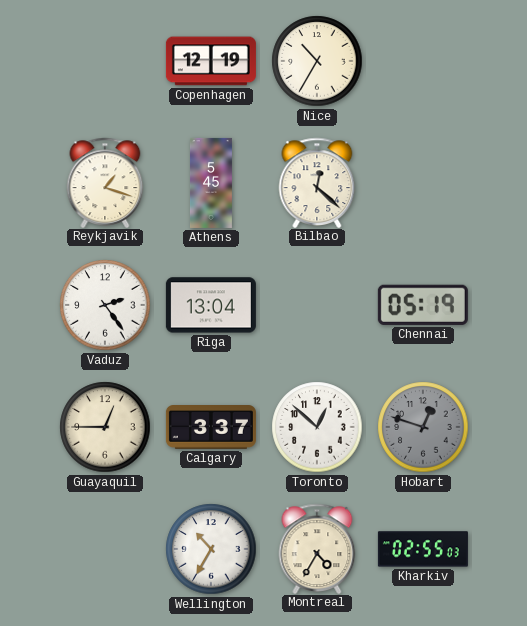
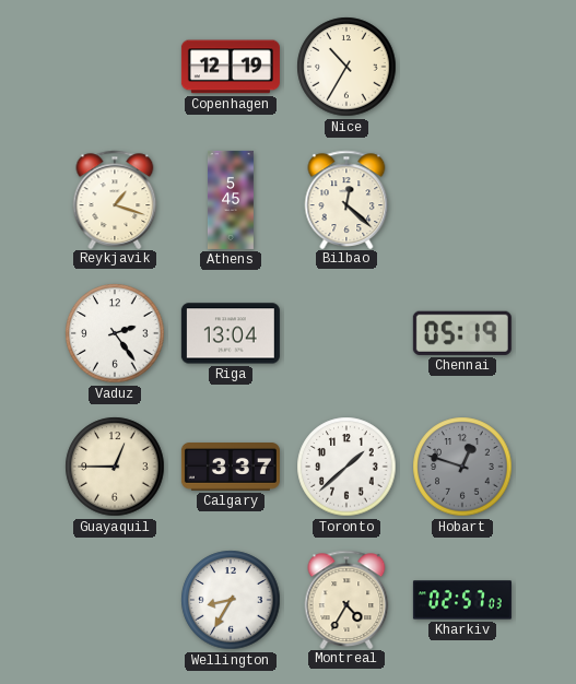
Toronto: 12:52 -> 1:38 (346, 467)
Wellington: 10:35 -> 8:35 (231, 600)
Kharkiv: 02:55 -> 02:57 (462, 600)
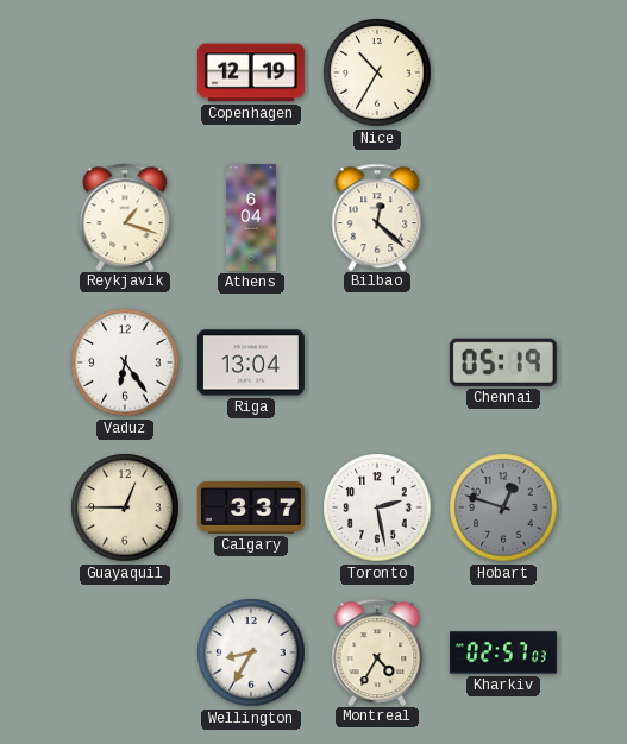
Athens: 5:45 -> 6:04 (251, 217)
Vaduz: 2:24 -> 6:24 (125, 362)
Toronto: 1:38 -> 2:28 (377, 507)
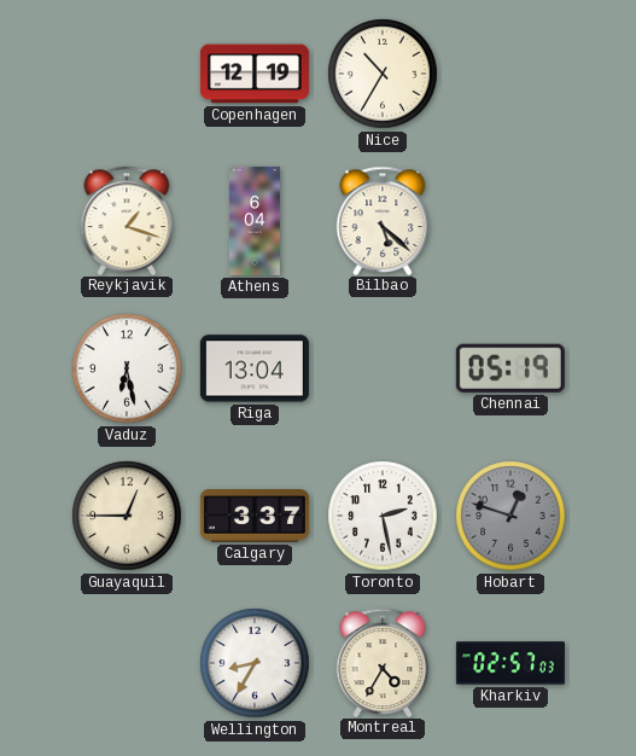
Bilbao: 12:22 -> 5:22 (383, 220)
Vaduz: 6:24 -> 6:28 (127, 368)
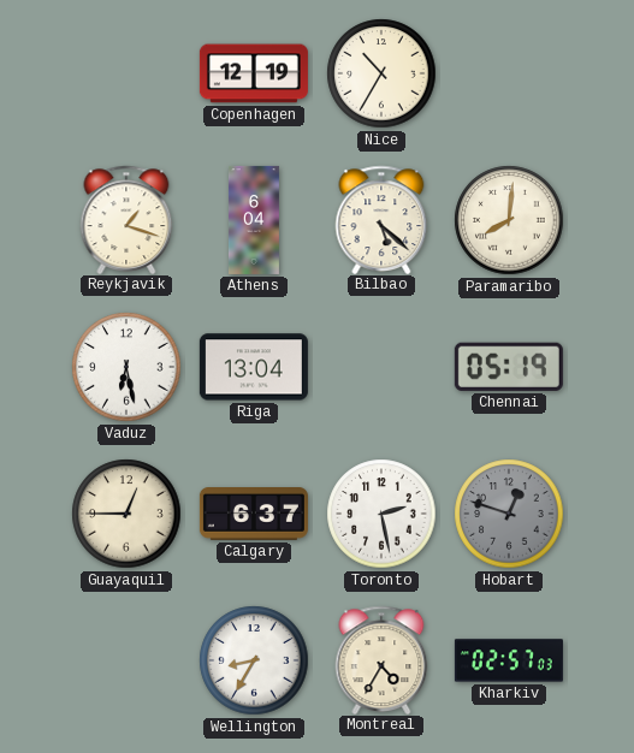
Paramaribo: none -> 8:01 (509, 220)
Calgary: 3:37 -> 6:37 (254, 515)
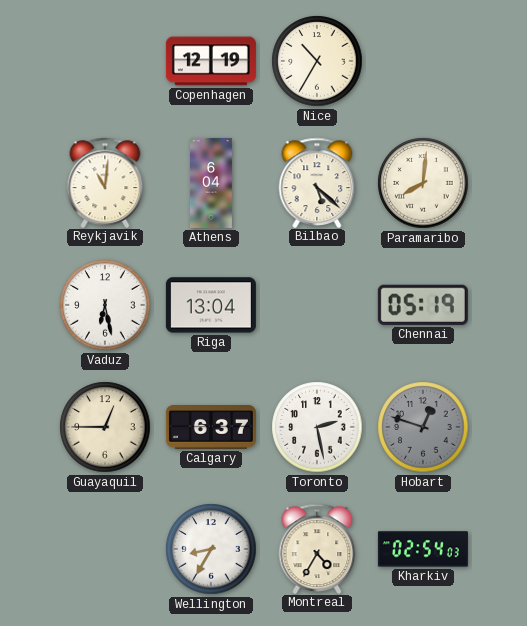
Reykjavik: 1:18 -> 11:01 (105, 182)
Kharkiv: 02:57 -> 02:54 (423, 549)
